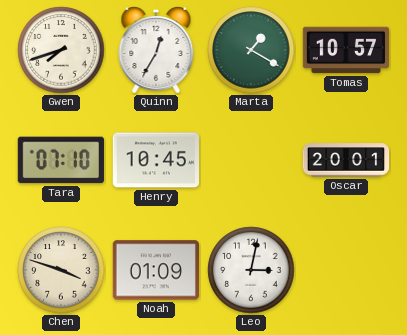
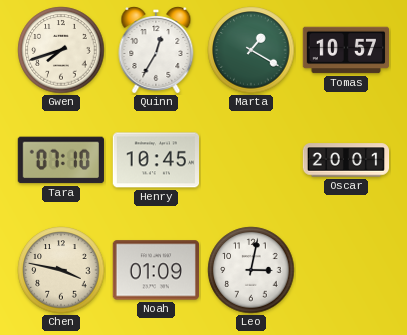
Chen: 3:48 -> 3:47 (61, 270)
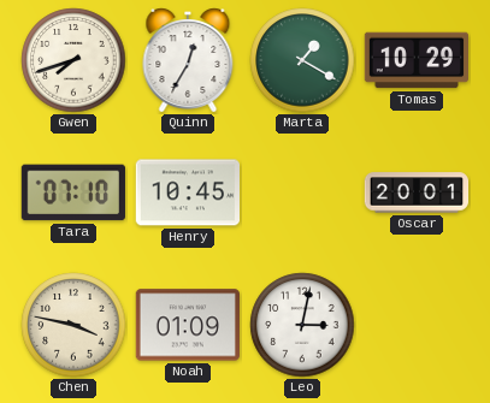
Tomas: 10:57 -> 10:29 (417, 60)
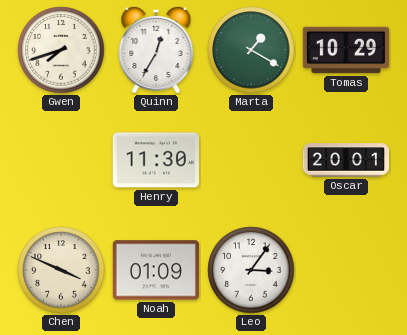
Tara: 07:10 -> none (73, 192)
Henry: 10:45 -> 11:30 (155, 160)
Chen: 3:47 -> 3:49 (61, 270)
Leo: 3:02 -> 3:06 (251, 270)
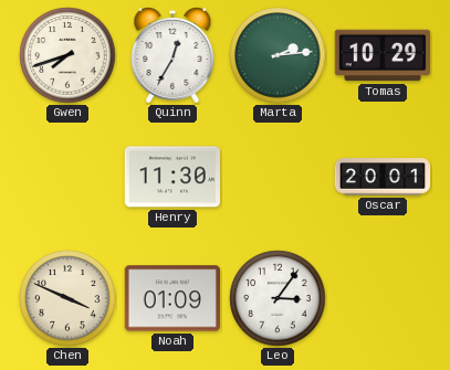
Marta: 1:20 -> 2:14 (278, 55)
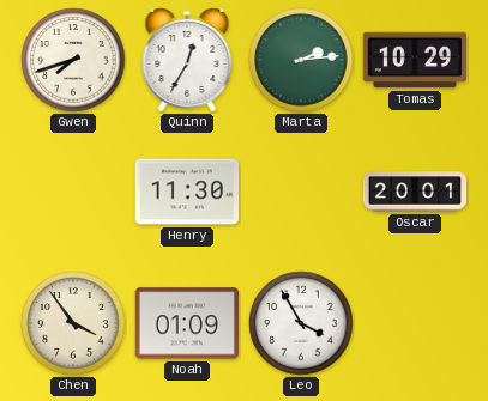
Chen: 3:49 -> 3:54 (73, 323)
Leo: 3:06 -> 3:55 (301, 323)
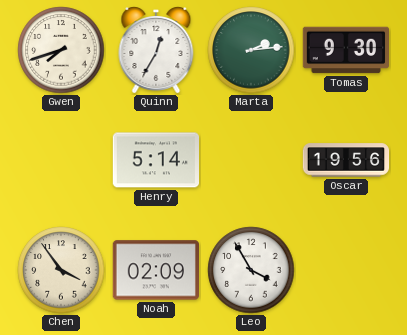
Tomas: 10:29 -> 9:30 (346, 50)
Henry: 11:30 -> 5:14 (155, 160)
Oscar: 20:01 -> 19:56 (346, 160)
Noah: 01:09 -> 02:09 (155, 270)
